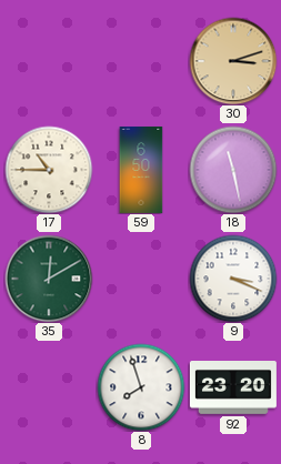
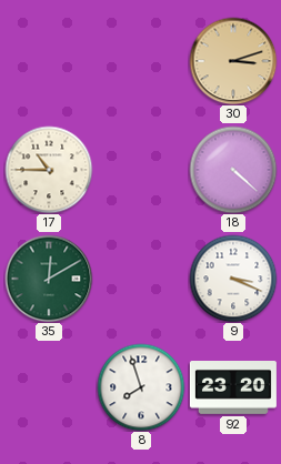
59: 6:50 -> none (141, 170)
18: 11:28 -> 4:22 (233, 170)
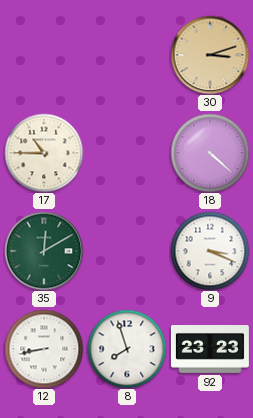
12: none -> 8:43 (44, 349)
92: 23:20 -> 23:23 (210, 350)
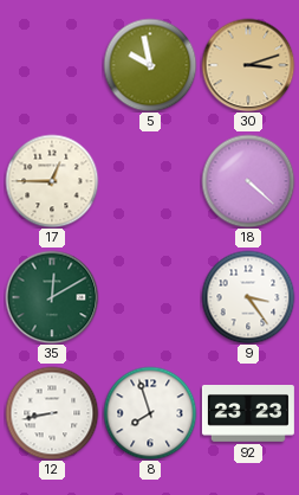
5: none -> 9:58 (150, 65)
17: 10:45 -> 12:45 (52, 181)
9: 3:19 -> 3:24 (248, 297)
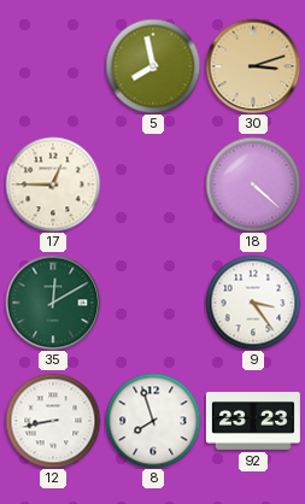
5: 9:58 -> 7:58 (153, 66)
